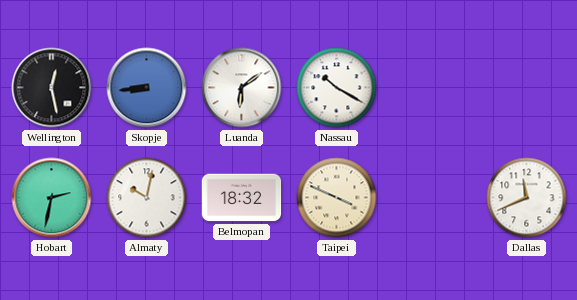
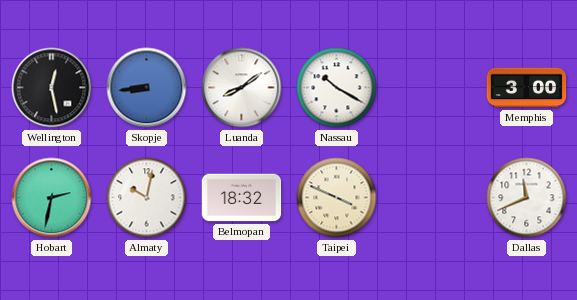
Luanda: 6:09 -> 8:09 (242, 88)
Memphis: none -> 3:00 (527, 88)
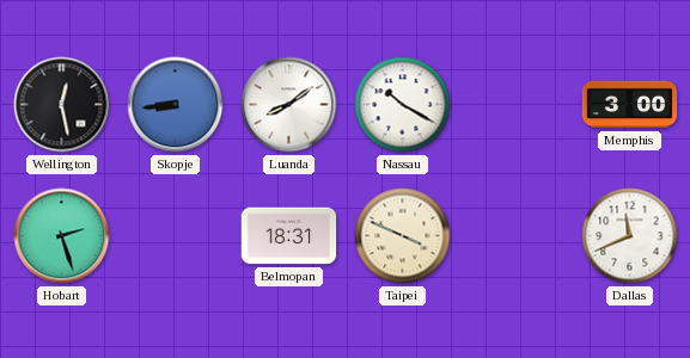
Hobart: 2:32 -> 2:27 (62, 236)
Almaty: 10:02 -> none (147, 198)
Belmopan: 18:32 -> 18:31 (289, 236)
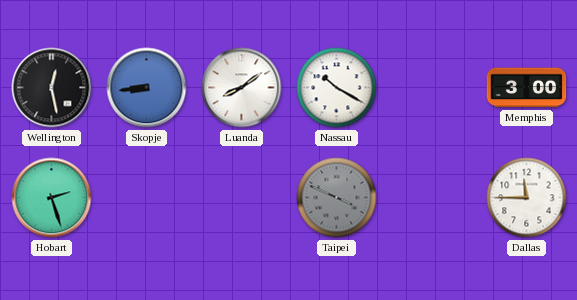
Belmopan: 18:31 -> none (289, 236)
Taipei dial: cream -> grey (337, 198)
Dallas: 11:41 -> 11:45 (527, 198)
